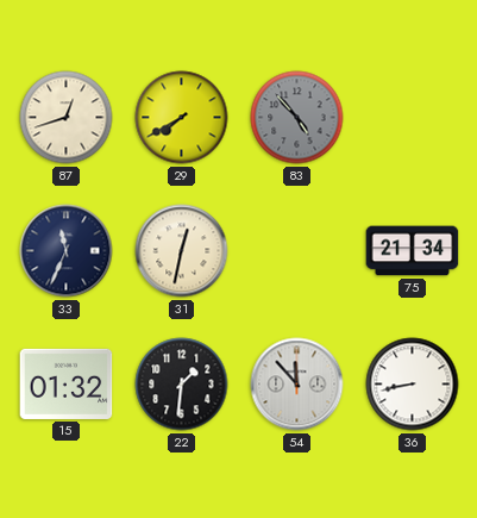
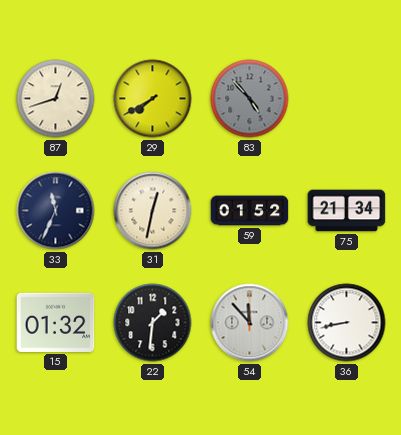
59: none -> 01:52 (250, 211)
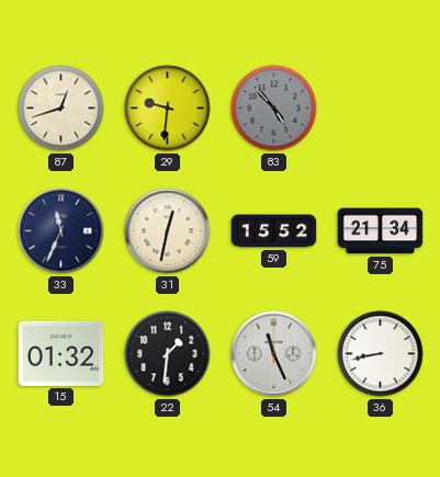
29: 7:40 -> 9:31 (168, 109)
59: 01:52 -> 15:52 (274, 231)
54: 11:53 -> 11:26 (274, 354)
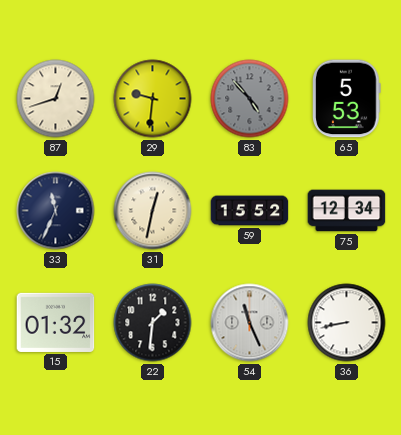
65: none -> 5:53 (347, 99)
75: 21:34 -> 12:34 (347, 211)
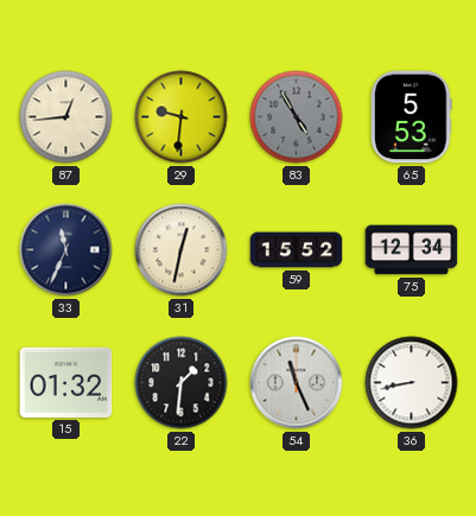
87: 12:42 -> 12:44 (66, 117)
83: 4:53 -> 4:55 (297, 117)
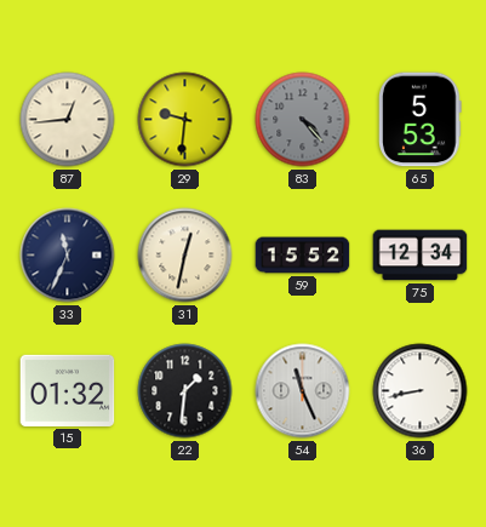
83: 4:55 -> 4:23 (303, 120)
